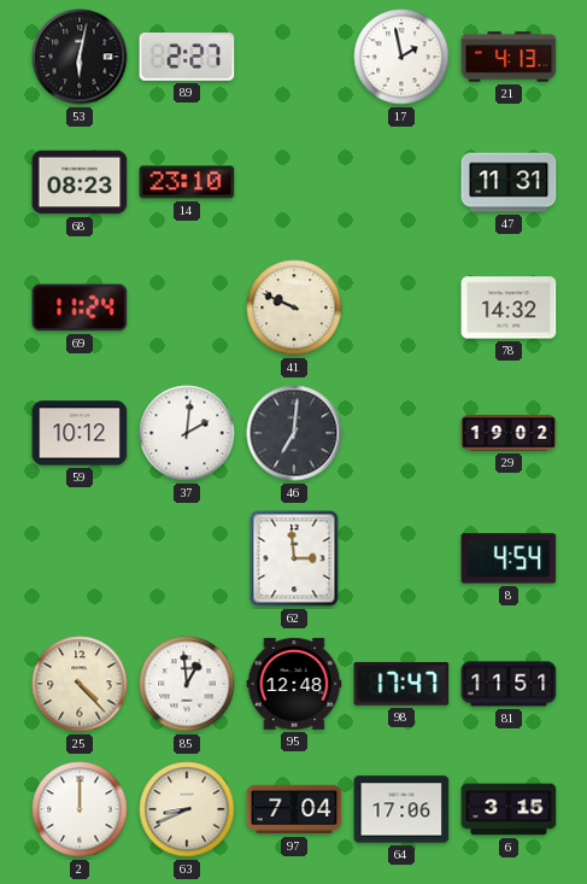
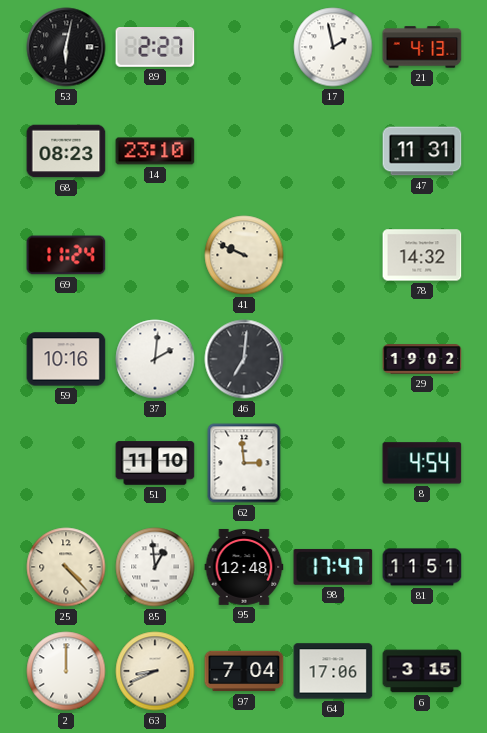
59: 10:12 -> 10:16 (66, 359)
51: none -> 11:10 (155, 463)
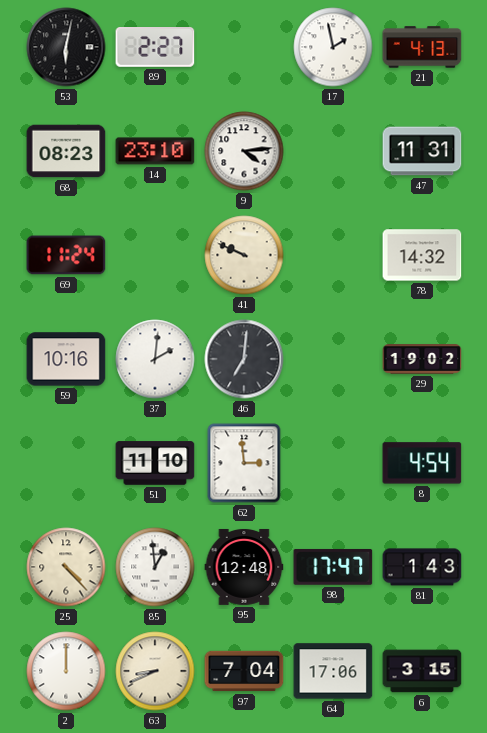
9: none -> 4:14 (244, 151)
81: 11:51 -> 1:43 (422, 567)
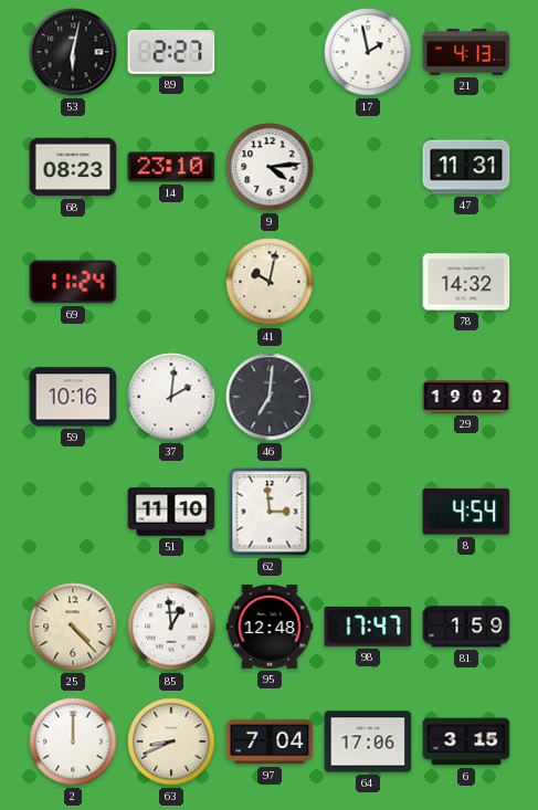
41: 9:49 -> 10:02 (270, 282)
81: 1:43 -> 1:59 (466, 627)
